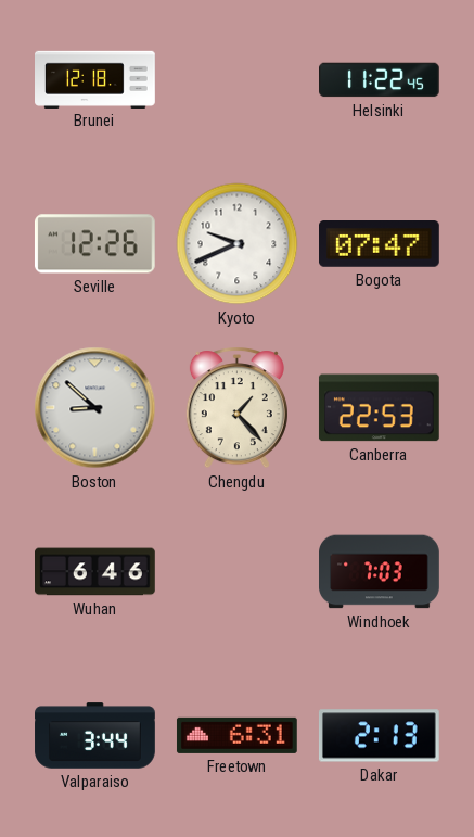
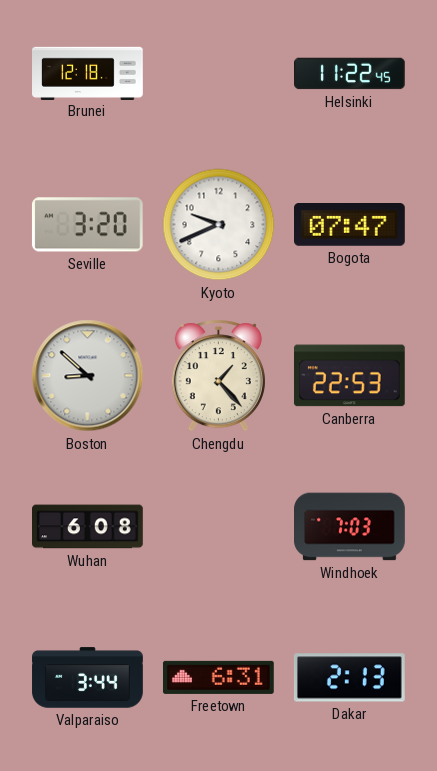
Seville: 12:26 -> 3:20 (87, 225)
Wuhan: 6:46 -> 6:08 (88, 527)
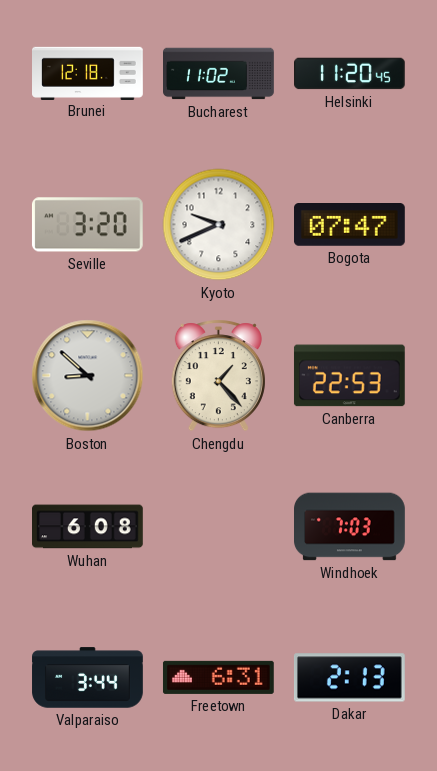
Bucharest: none -> 11:02 (219, 74)
Helsinki: 11:22 -> 11:20 (350, 74)
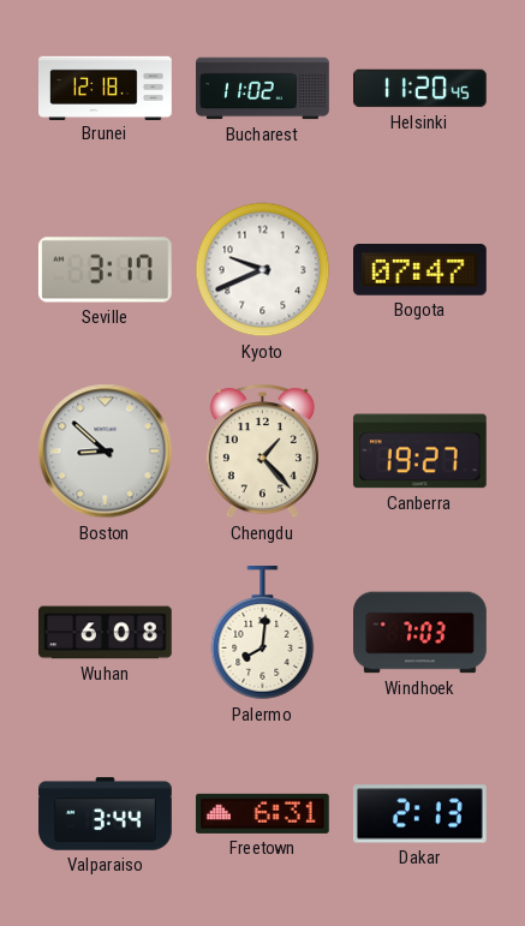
Seville: 3:20 -> 3:17 (105, 270)
Canberra: 22:53 -> 19:27 (419, 452)
Palermo: none -> 8:01 (263, 634)
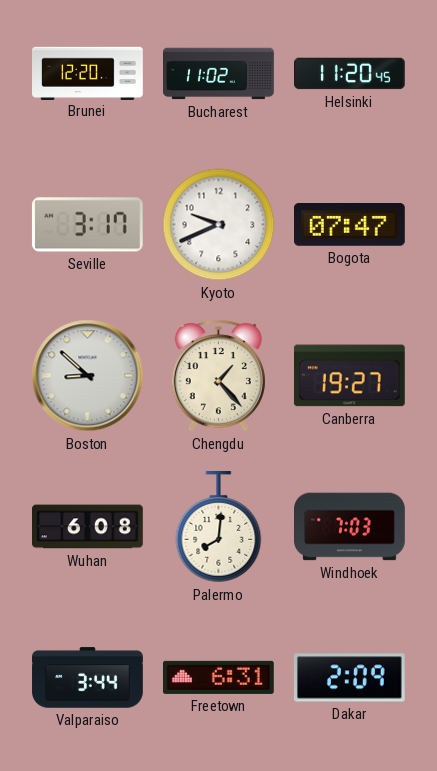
Brunei: 12:18 -> 12:20 (88, 73)
Dakar: 2:13 -> 2:09 (350, 678)
